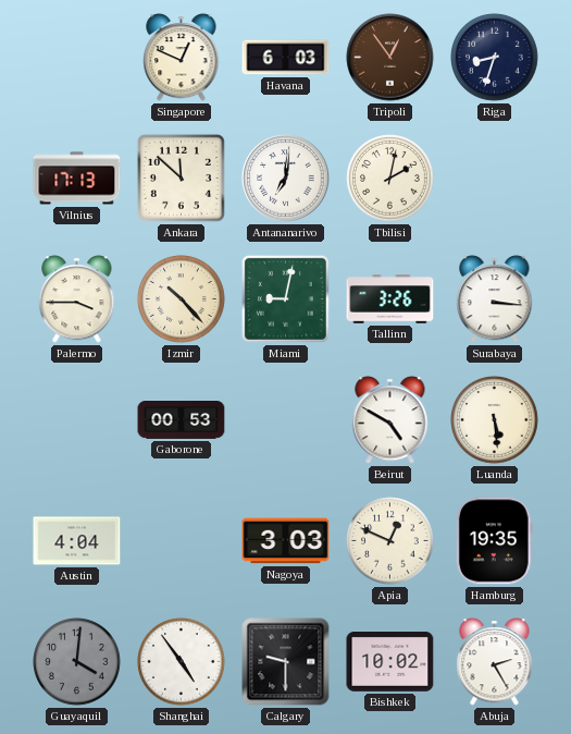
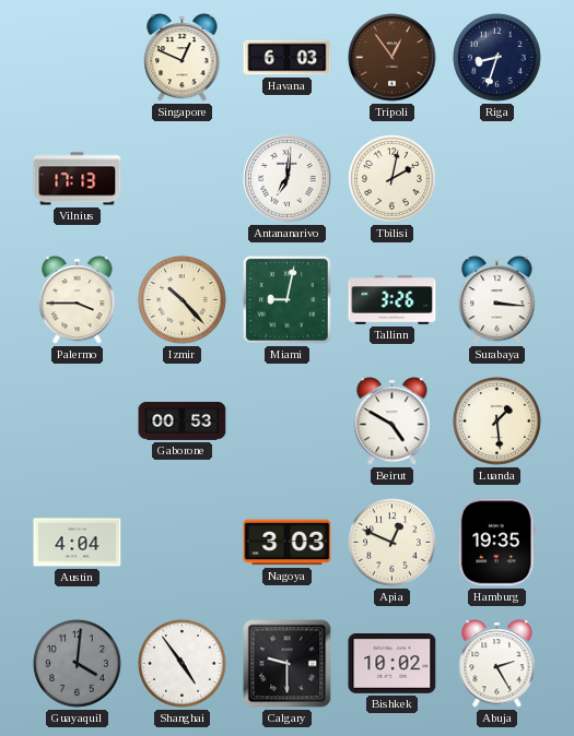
Ankara: 11:52 -> none (181, 178)
Luanda: 5:29 -> 1:29 (497, 422)
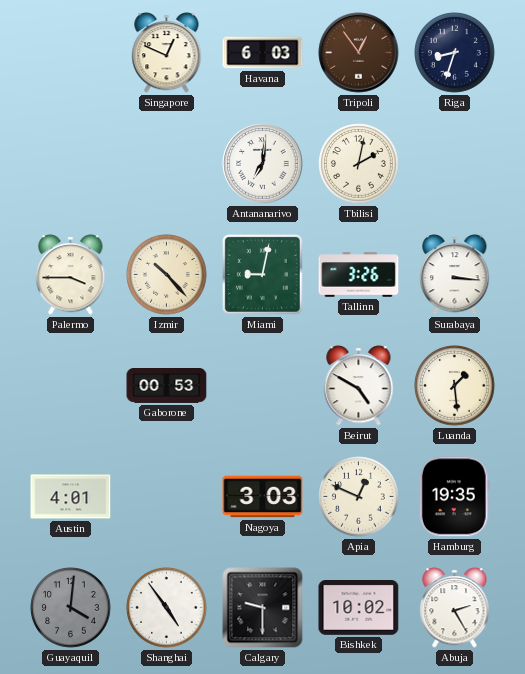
Vilnius: 17:13 -> none (78, 179)
Austin: 4:04 -> 4:01 (71, 497)
